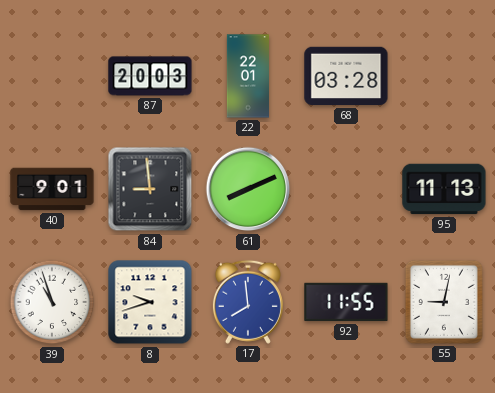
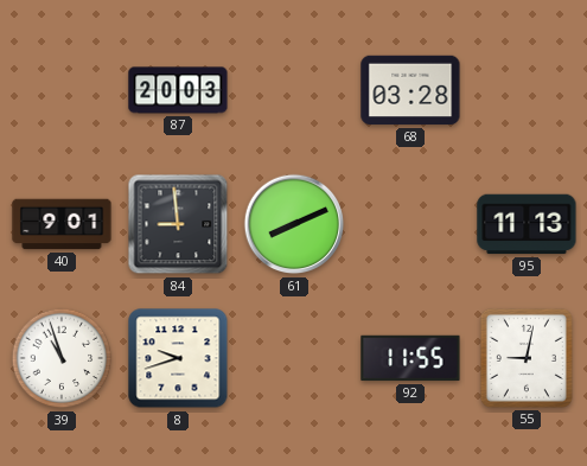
22: 22:01 -> none (247, 76)
17: 7:59 -> none (248, 302)
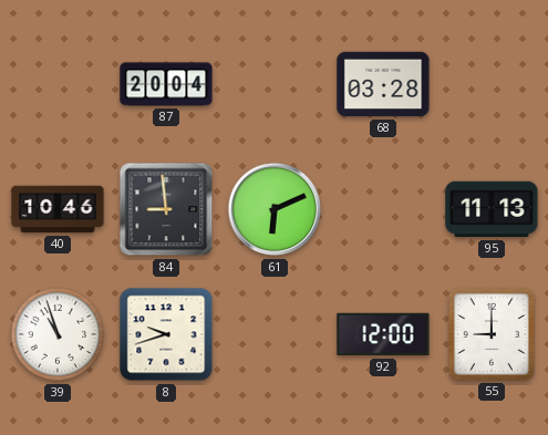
87: 20:03 -> 20:04 (166, 84)
40: 9:01 -> 10:46 (58, 209)
61: 8:11 -> 6:11 (275, 209)
92: 11:55 -> 12:00 (383, 334)
55: 9:02 -> 9:00 (492, 334)
